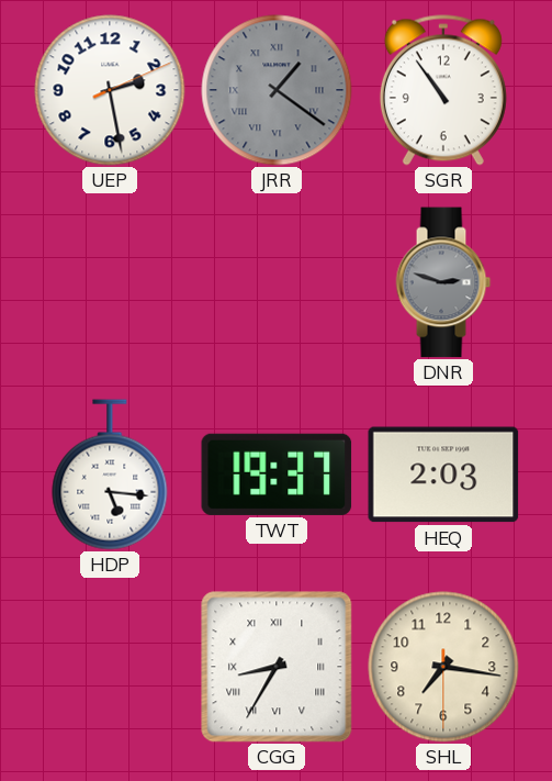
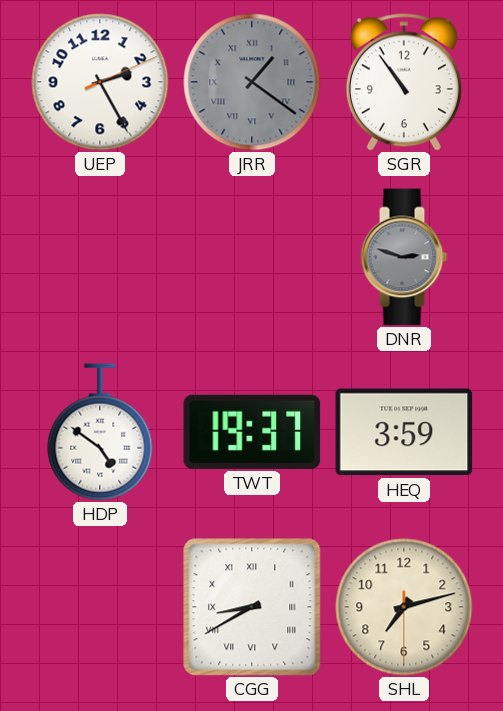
UEP: 2:28 -> 2:25 (100, 82)
HDP: 5:16 -> 4:51 (100, 432)
HEQ: 2:03 -> 3:59 (404, 432)
CGG: 8:35 -> 8:40 (252, 607)
SHL: 7:16 -> 7:12 (404, 607)
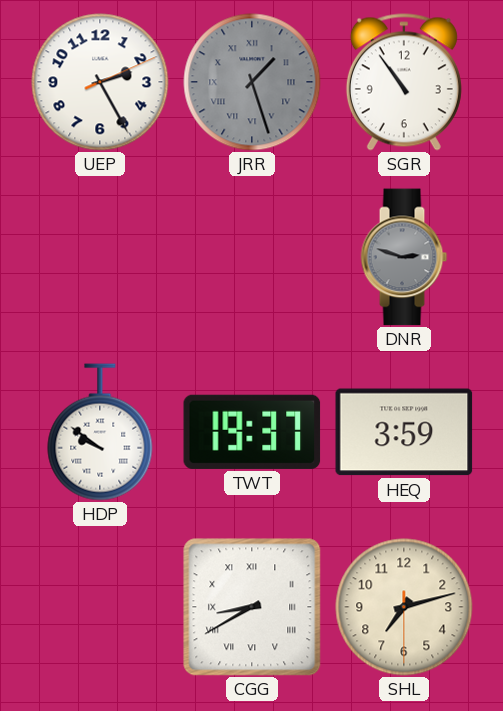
JRR: 1:21 -> 1:27 (252, 82)
HDP: 4:51 -> 9:51 (100, 432)
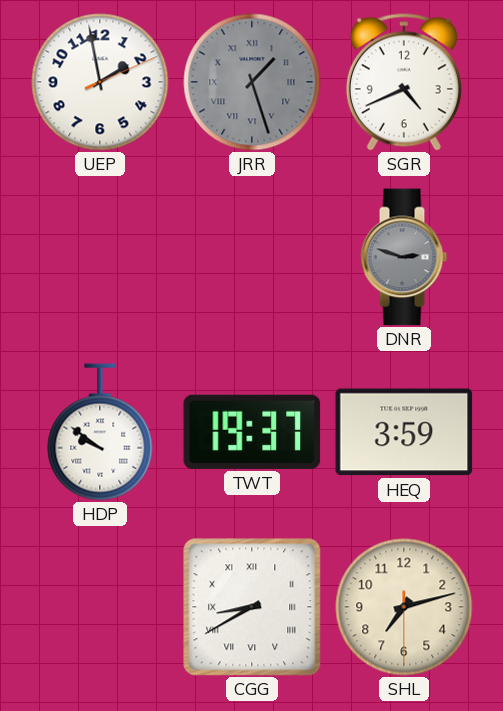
UEP: 2:25 -> 1:58 (100, 82)
SGR: 10:54 -> 4:41 (404, 82)
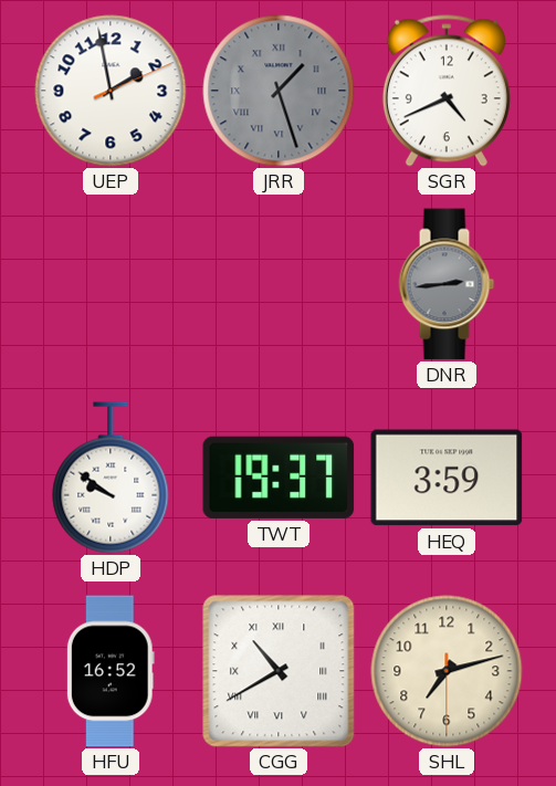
DNR: 2:48 -> 2:44 (447, 284)
HFU: none -> 16:52 (111, 671)
CGG: 8:40 -> 10:40 (279, 671)
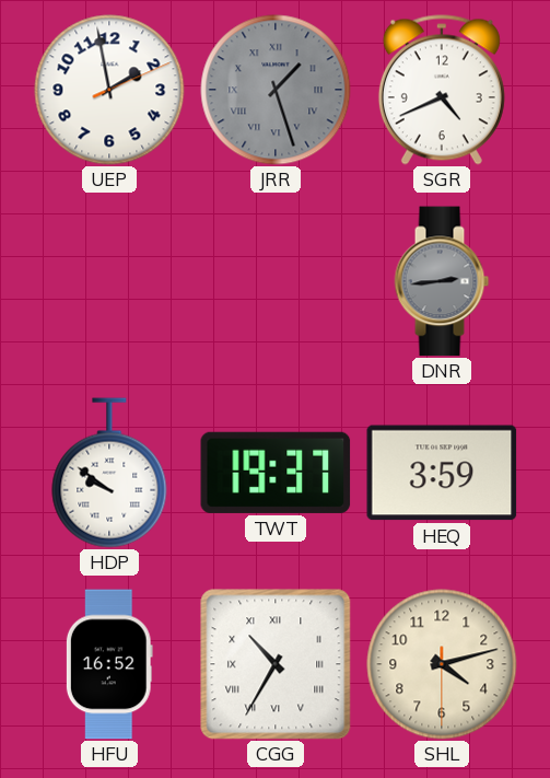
CGG: 10:40 -> 10:35 (276, 664)
SHL: 7:12 -> 4:12 (442, 664)
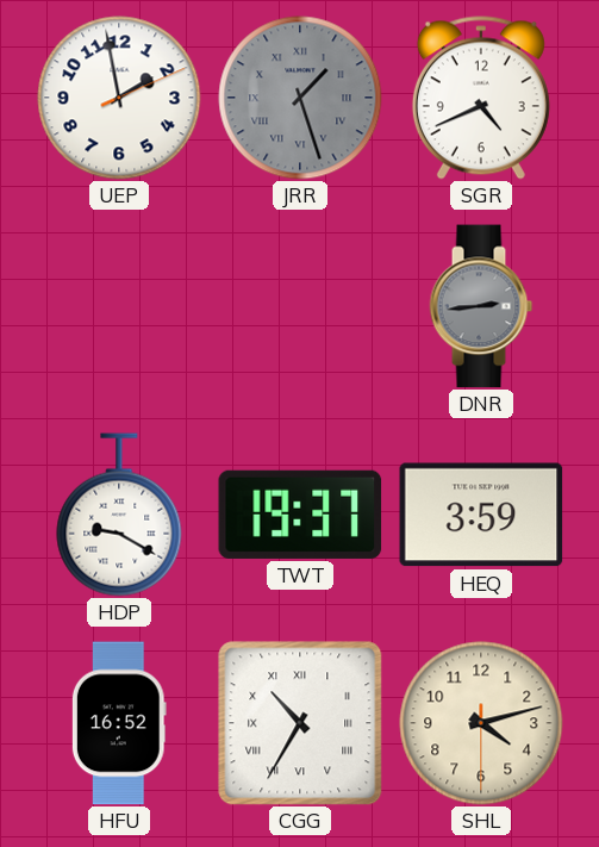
HDP: 9:51 -> 9:20 (119, 515)
